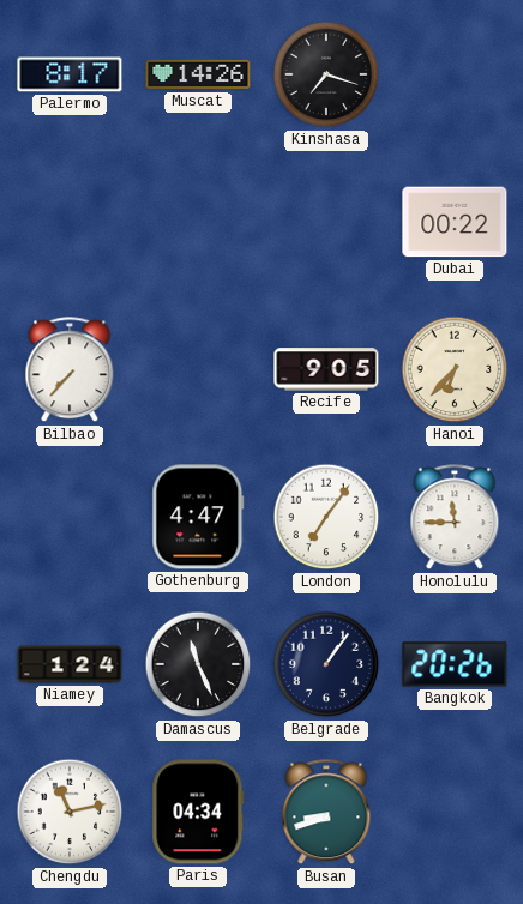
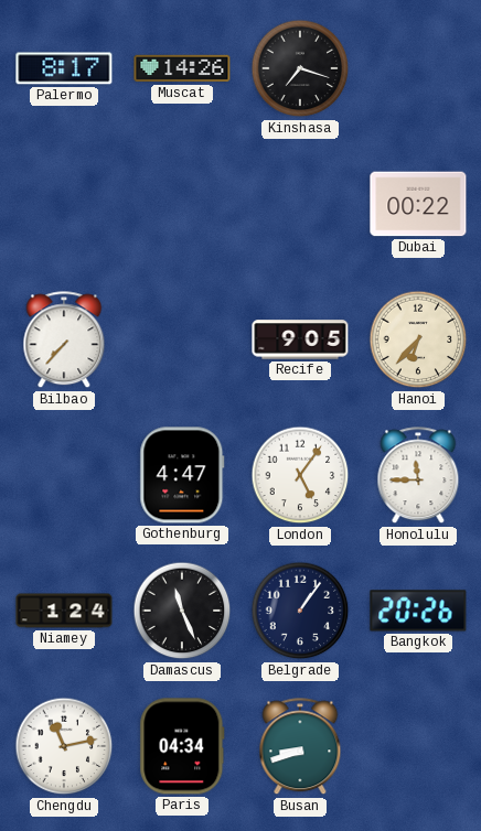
London: 7:06 -> 5:06 (300, 475)
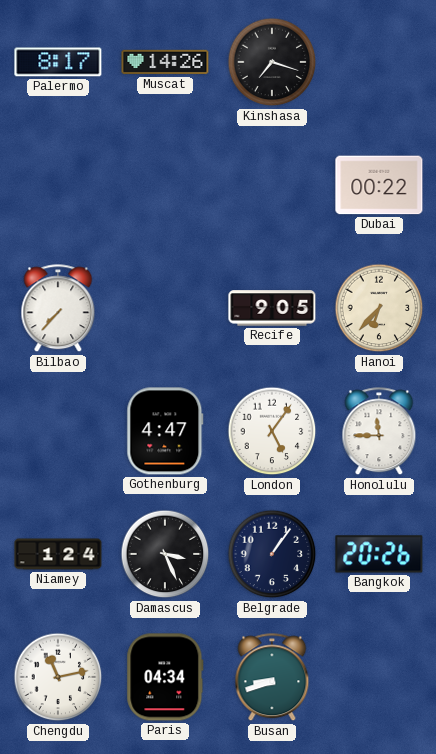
Damascus: 11:26 -> 3:26 (165, 554)
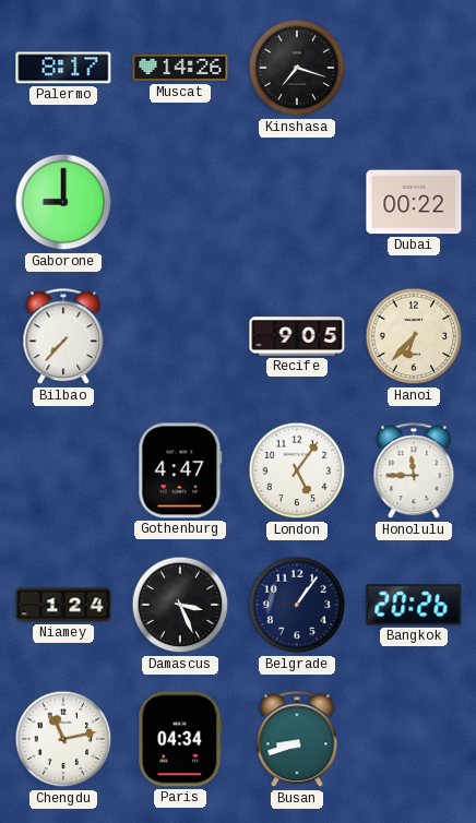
Gaborone: none -> 9:00 (63, 202)
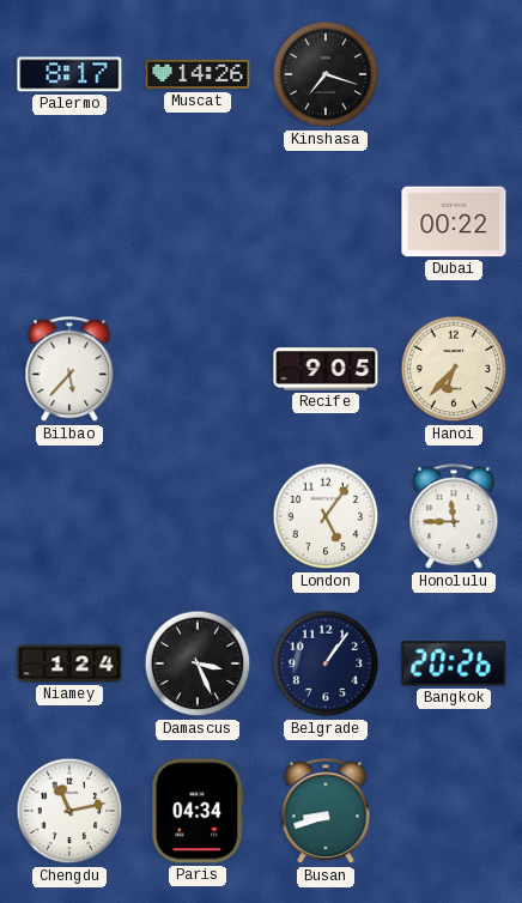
Gaborone: 9:00 -> none (63, 202)
Bilbao: 7:37 -> 5:37 (69, 370)
Gothenburg: 4:47 -> none (180, 470)
